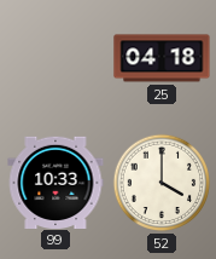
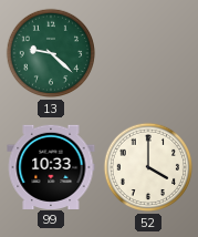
13: none -> 9:22 (51, 53)
25: 04:18 -> none (162, 58)
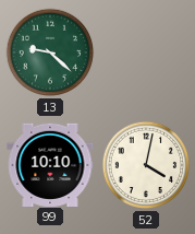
99: 10:33 -> 10:10 (50, 164)
52: 4:00 -> 4:02 (146, 165)
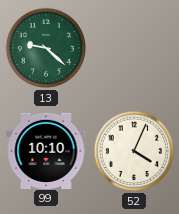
52: 4:02 -> 4:04 (134, 151)
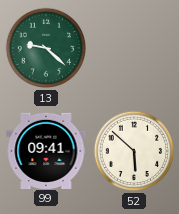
99: 10:10 -> 09:41 (46, 150)
52: 4:04 -> 5:52 (134, 151)
